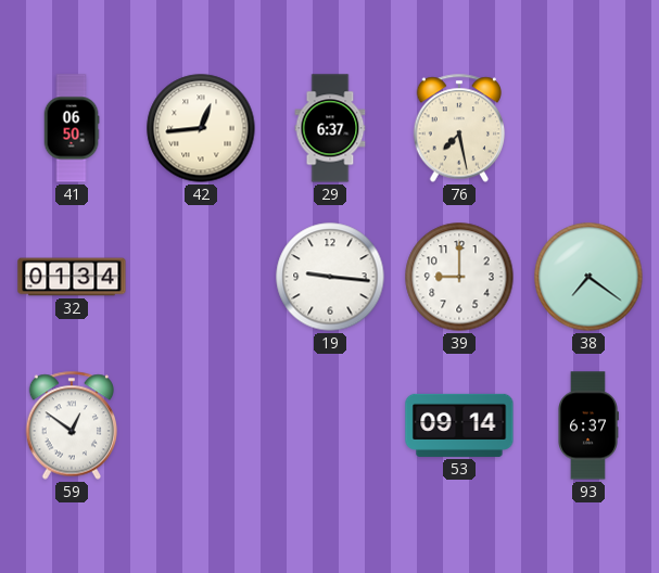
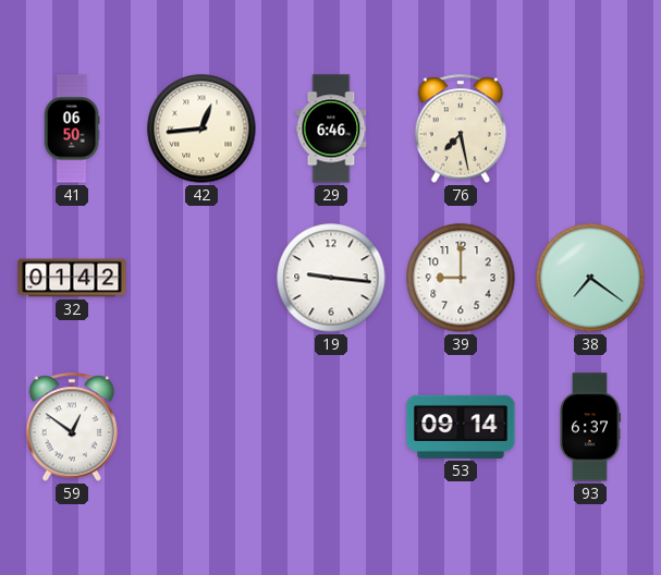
29: 6:37 -> 6:46 (331, 129)
32: 01:34 -> 01:42 (72, 278)
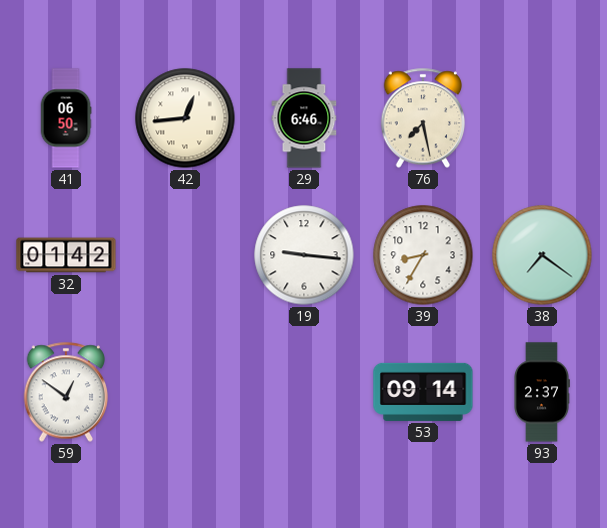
39: 9:00 -> 8:35 (423, 255)
93: 6:37 -> 2:37 (542, 392)
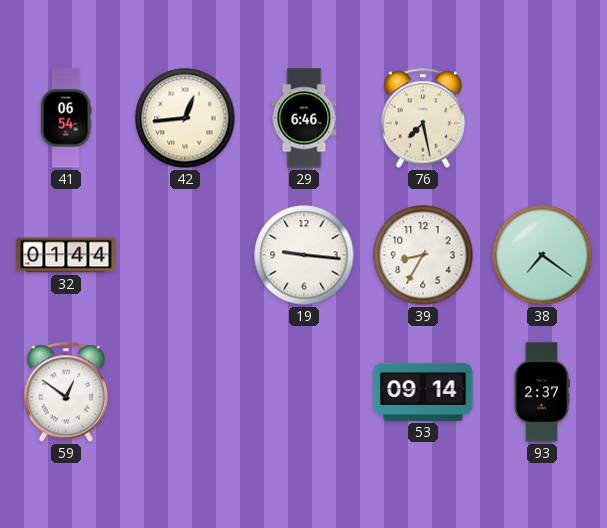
41: 06:50 -> 06:54 (66, 118)
32: 01:42 -> 01:44 (66, 255)
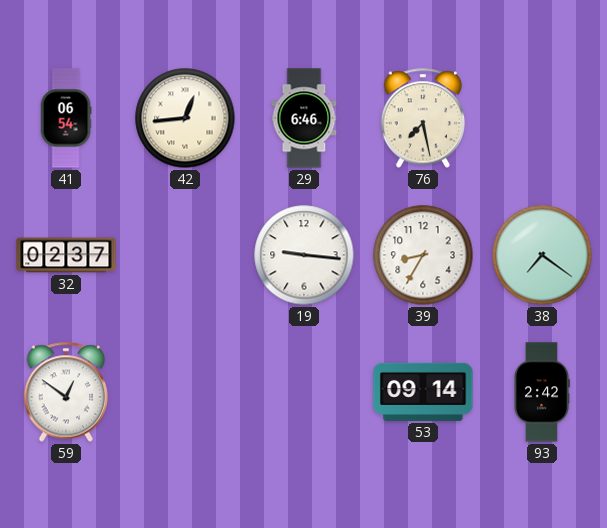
32: 01:44 -> 02:37 (66, 255)
93: 2:37 -> 2:42 (542, 392)
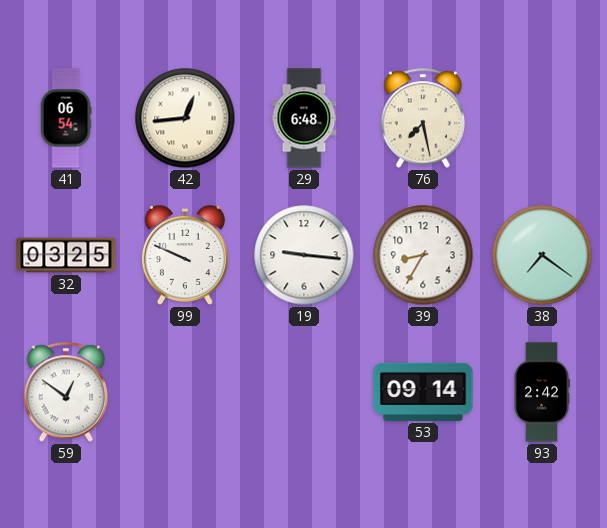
29: 6:46 -> 6:48 (304, 118)
32: 02:37 -> 03:25 (66, 255)
99: none -> 9:49 (185, 255)
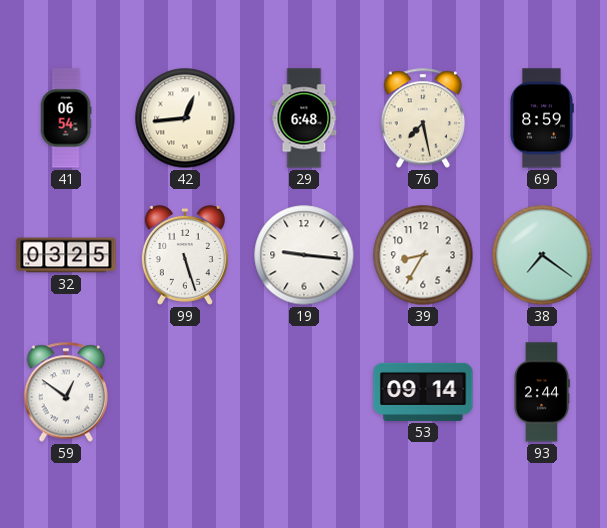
69: none -> 8:59 (542, 118)
99: 9:49 -> 5:27 (185, 255)
93: 2:42 -> 2:44 (542, 392)
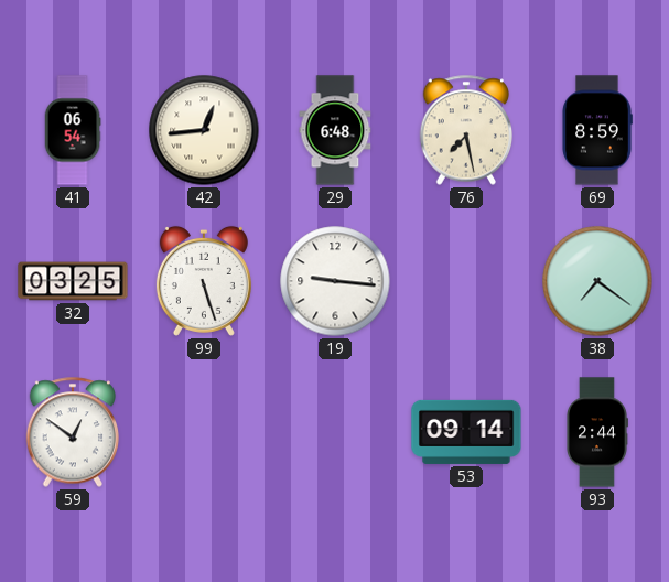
39: 8:35 -> none (423, 255)
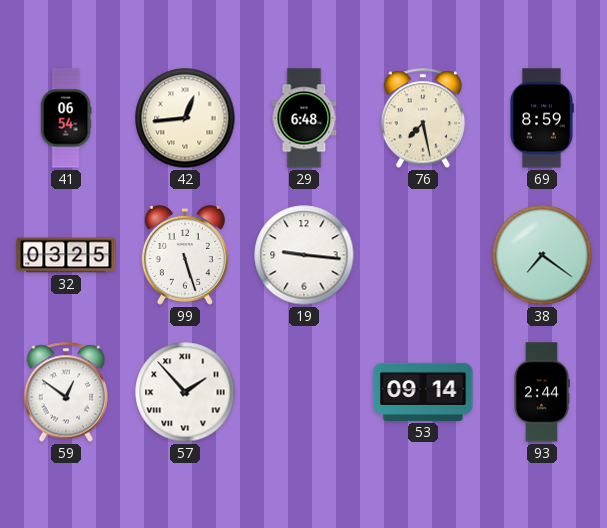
57: none -> 1:53 (185, 392)
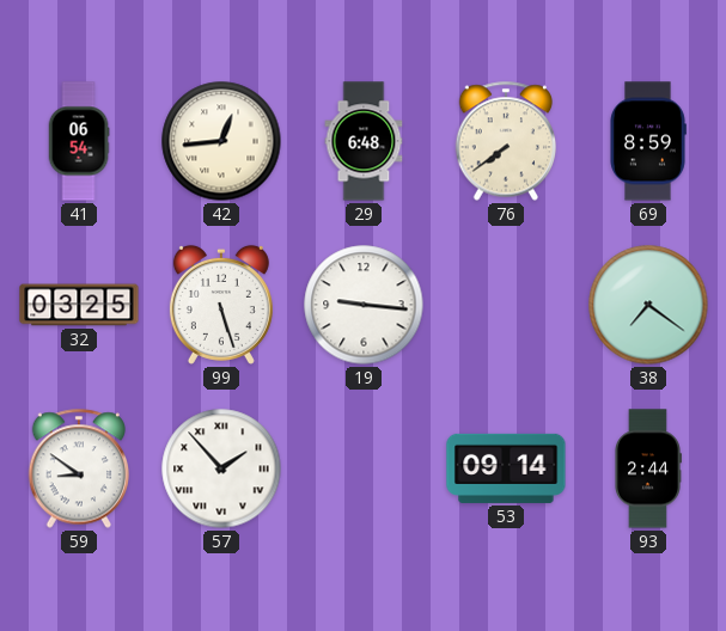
76: 7:28 -> 7:39 (506, 141)
59: 12:51 -> 8:51 (79, 468)
